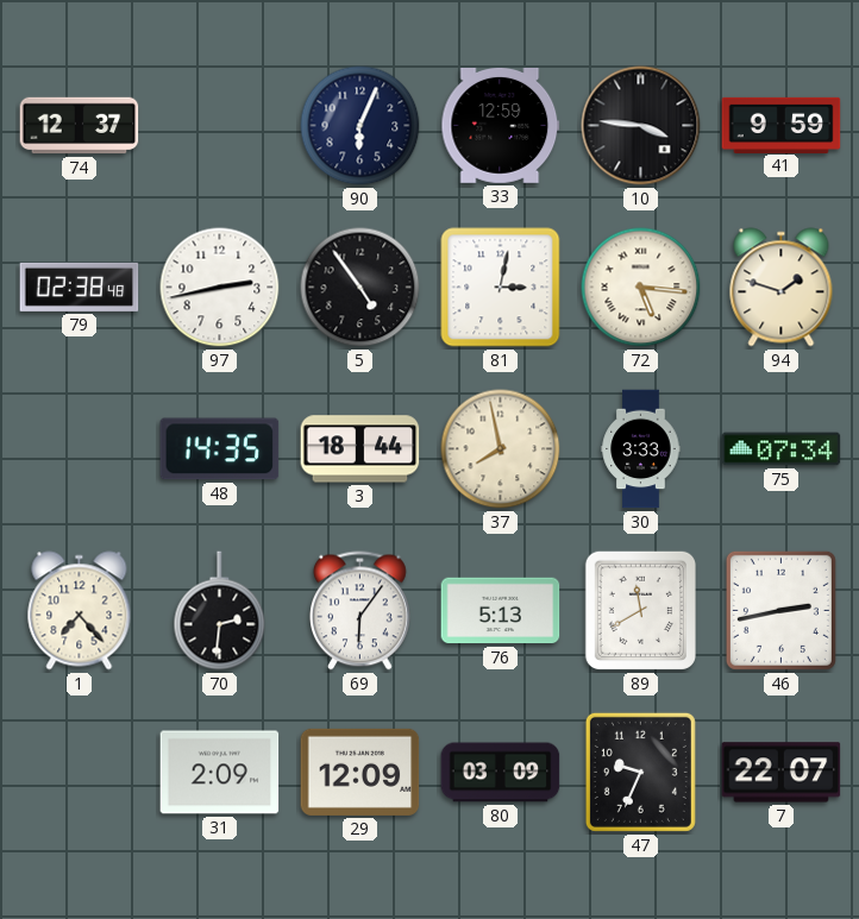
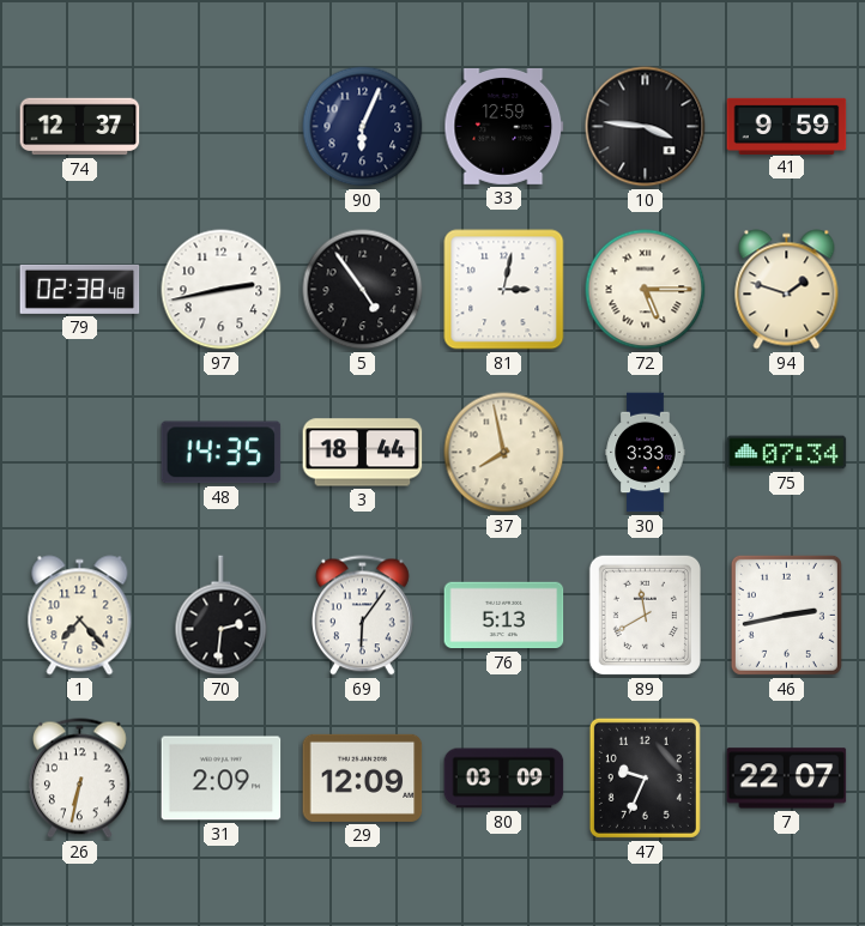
72: 5:16 -> 5:15 (646, 290)
26: none -> 6:32 (80, 779)
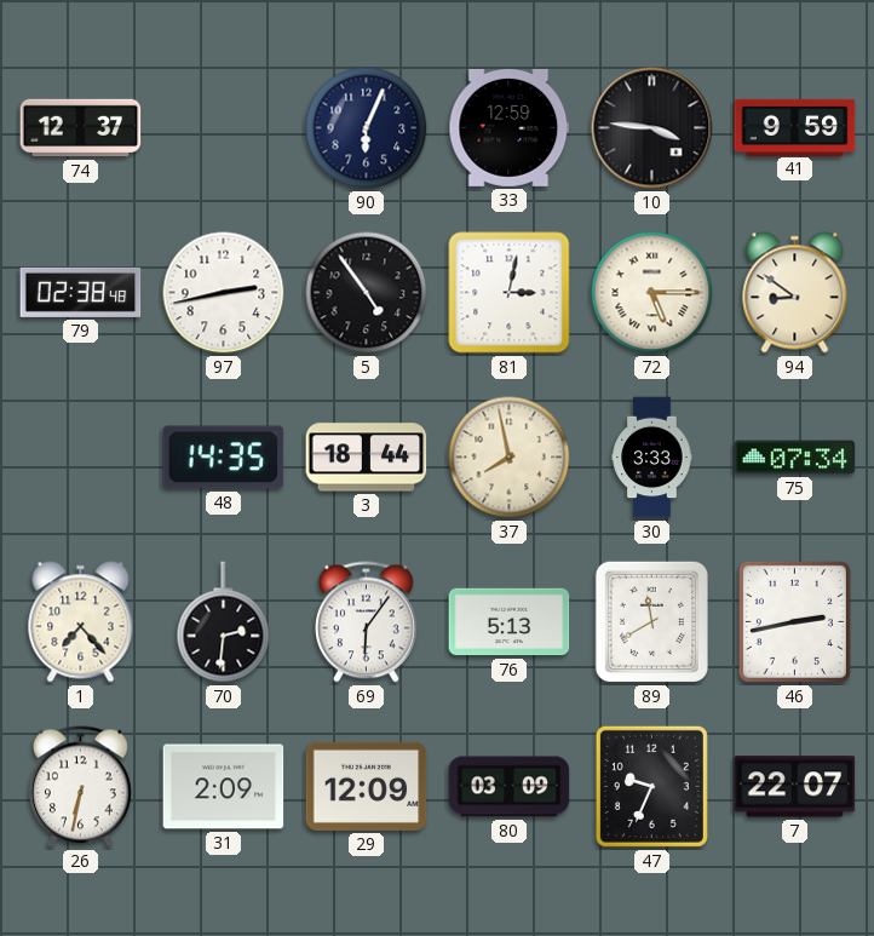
94: 1:48 -> 8:51 (795, 293)
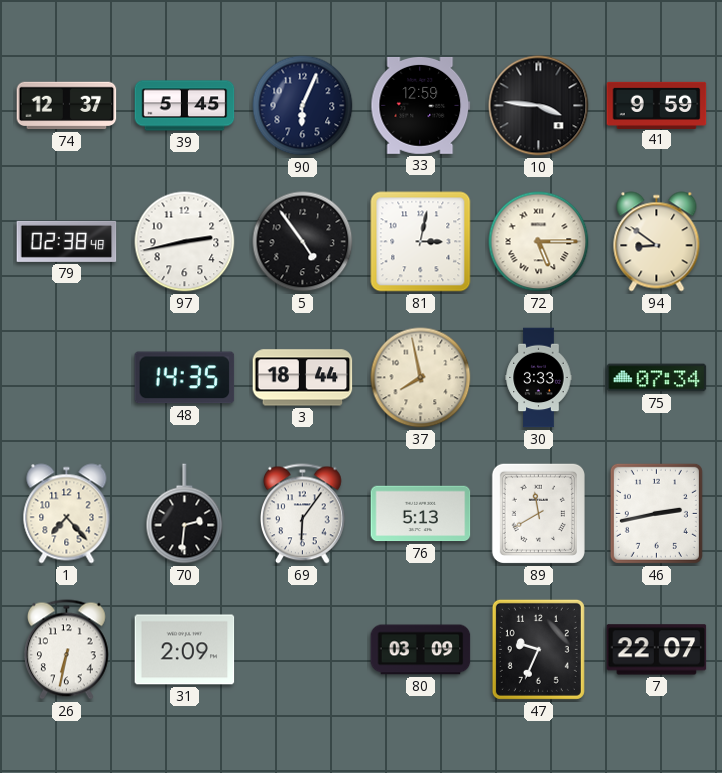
39: none -> 5:45 (185, 106)
29: 12:09 -> none (367, 786)
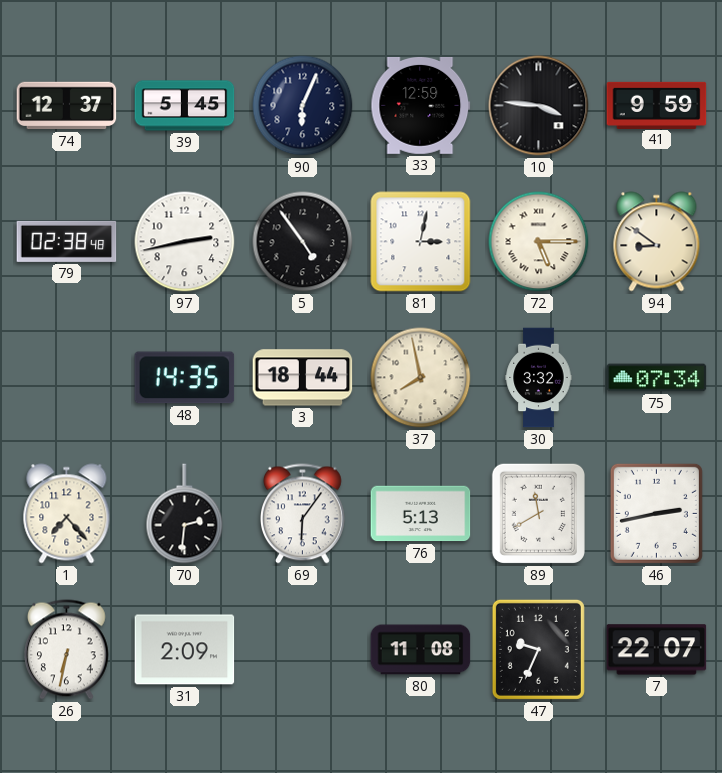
30: 3:33 -> 3:32 (539, 378)
80: 03:09 -> 11:08 (421, 650)
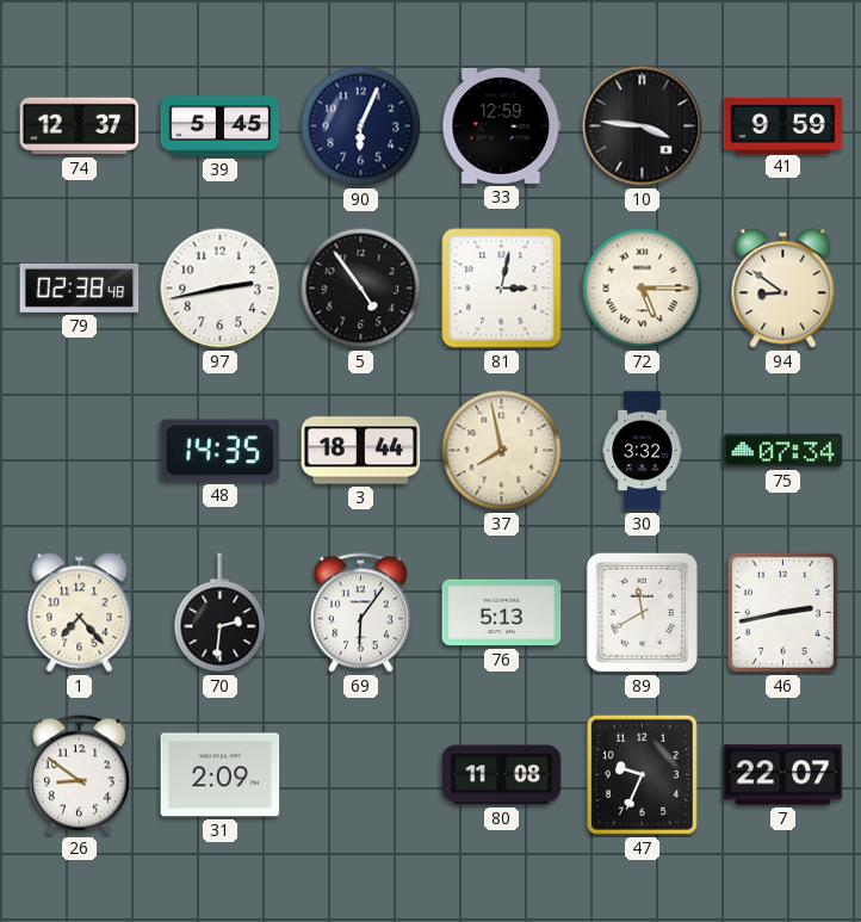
26: 6:32 -> 8:51 (80, 775)
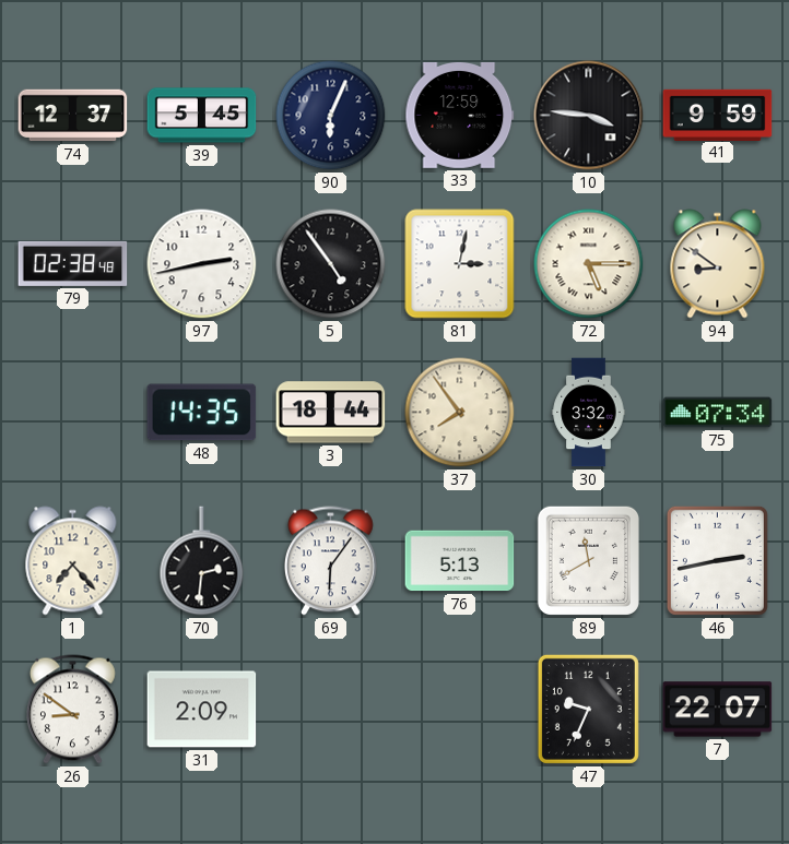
37: 7:58 -> 7:54 (460, 413)
80: 11:08 -> none (502, 775)
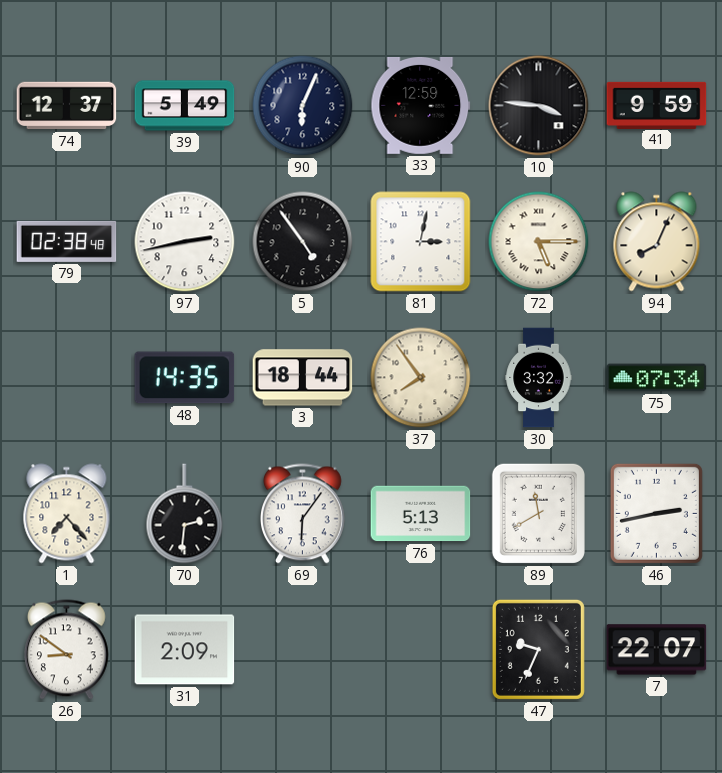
39: 5:45 -> 5:49 (185, 106)
94: 8:51 -> 8:04 (657, 242)
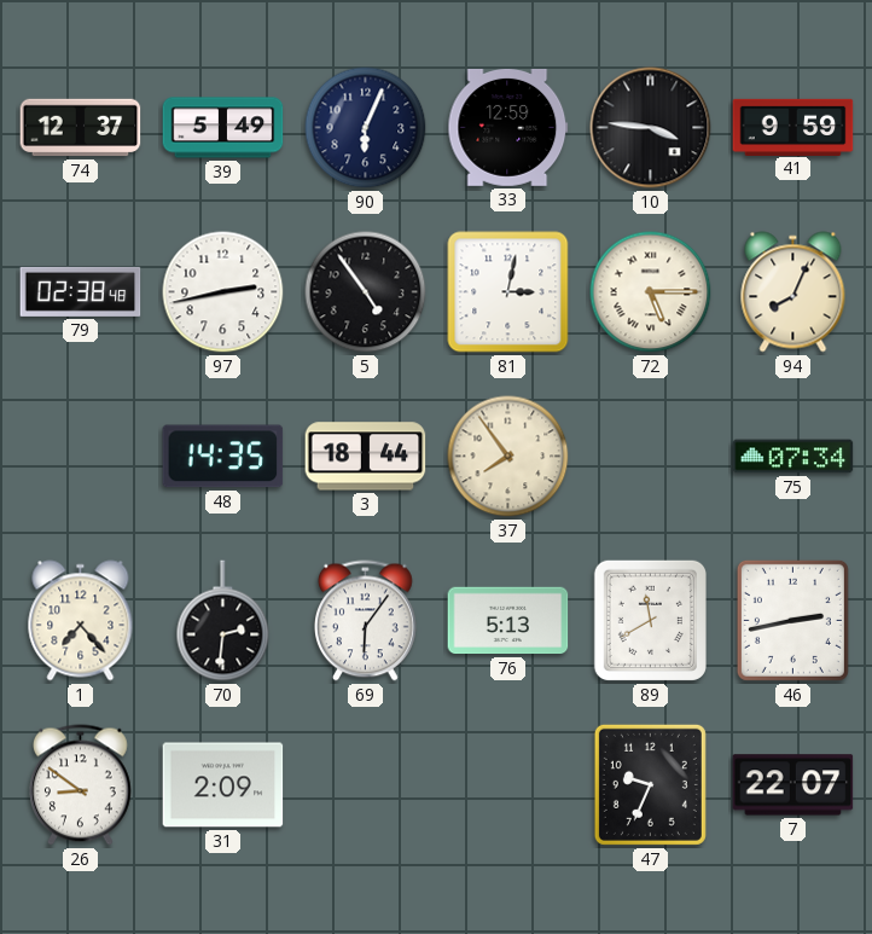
30: 3:32 -> none (539, 378)
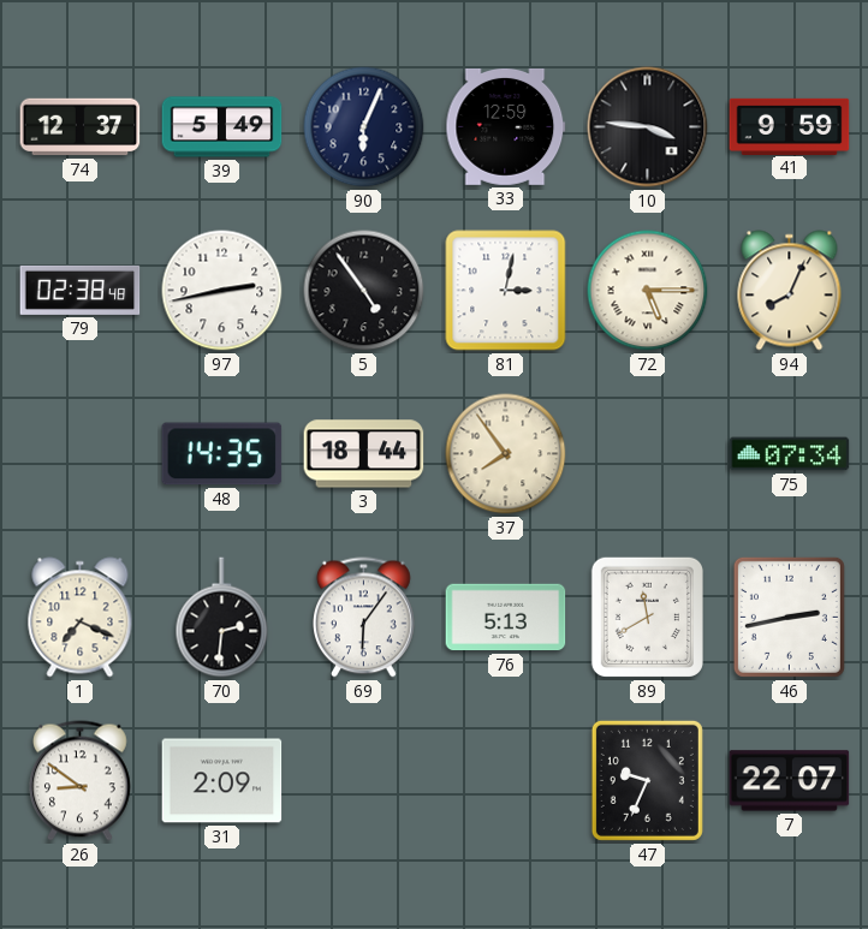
1: 7:23 -> 7:19 (81, 618)
